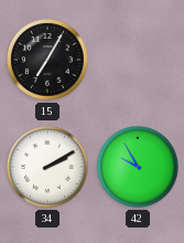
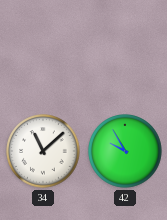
15: 7:05 -> none (47, 60)
34: 2:10 -> 11:08 (43, 151)
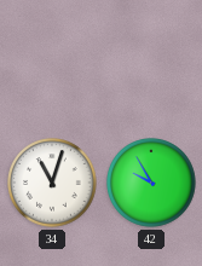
34: 11:08 -> 11:03 (52, 183)
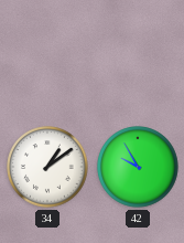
34: 11:03 -> 1:09 (47, 167)
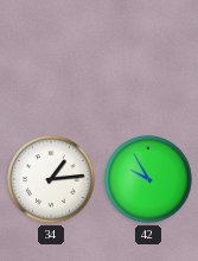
34: 1:09 -> 1:14 (51, 179)
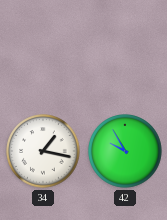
34: 1:14 -> 1:17 (43, 151)
